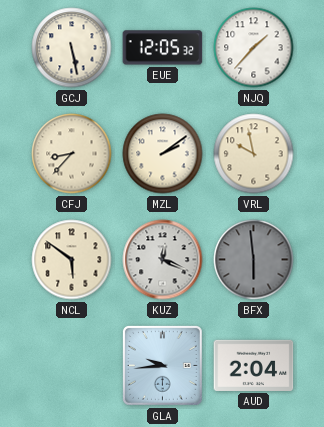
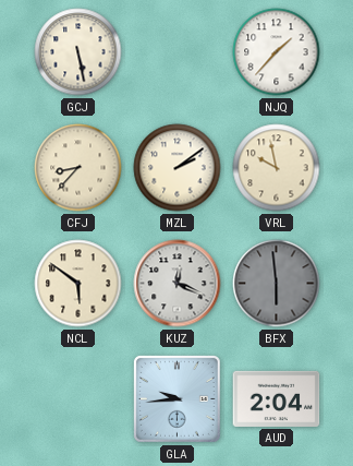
EUE: 12:05 -> none (163, 48)
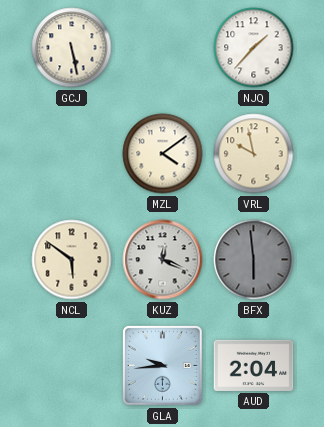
CFJ: 8:37 -> none (78, 168)
MZL: 2:09 -> 4:09 (163, 154)
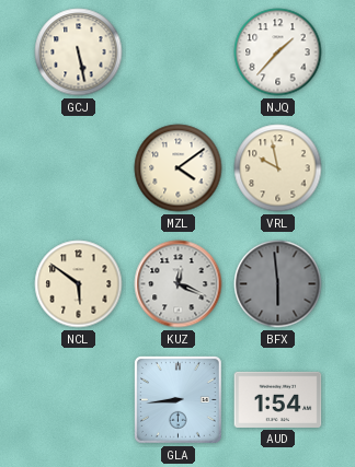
GLA: 9:44 -> 8:44 (177, 399)
AUD: 2:04 -> 1:54 (278, 399)
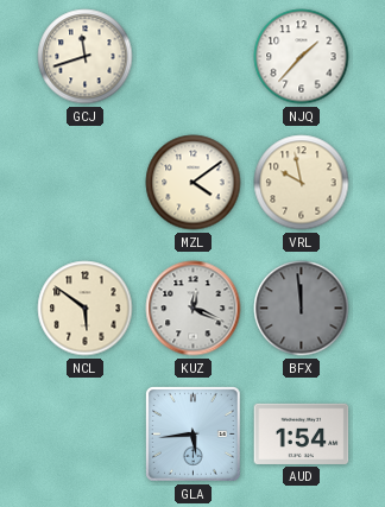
GCJ: 5:28 -> 11:42 (86, 57)
BFX: 5:59 -> 11:59 (302, 309)
GLA: 8:44 -> 5:44 (192, 433)
